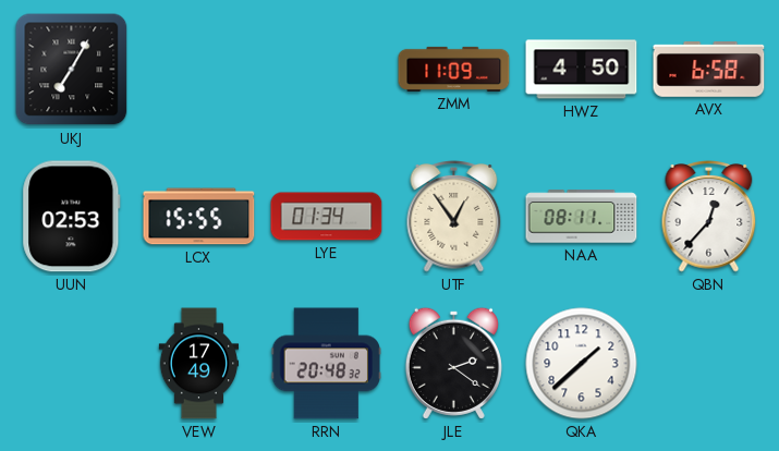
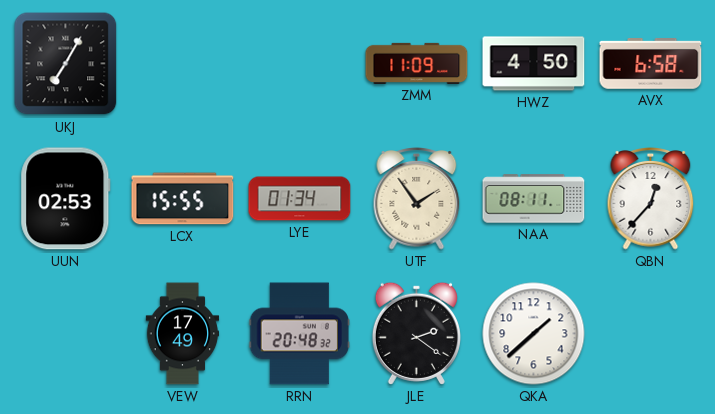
UTF: 12:54 -> 1:54 (417, 199)
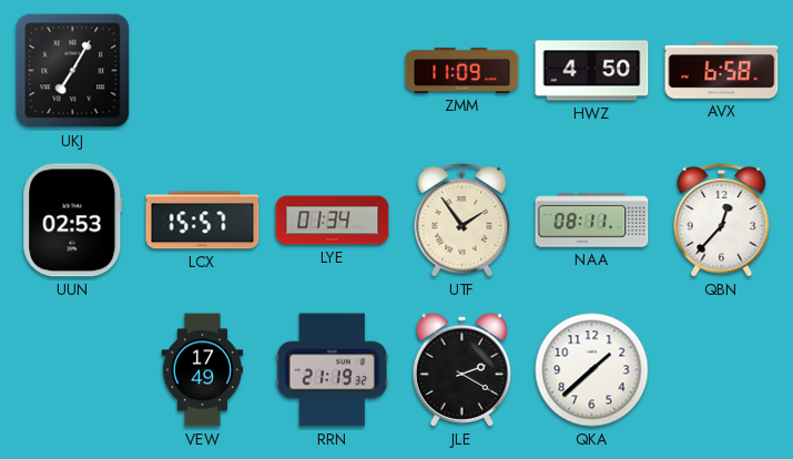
LCX: 15:55 -> 15:57 (203, 221)
RRN: 20:48 -> 21:19 (332, 370)
JLE: 2:21 -> 2:20 (461, 369)
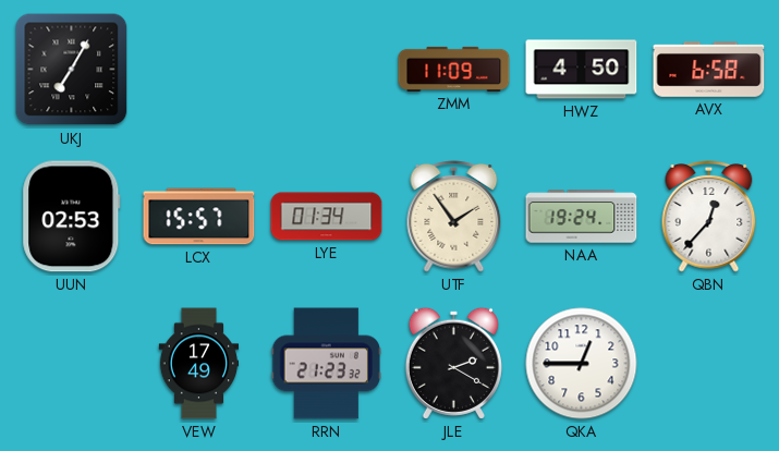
NAA: 08:11 -> 19:24 (582, 217)
RRN: 21:19 -> 21:23 (326, 364)
QKA: 1:38 -> 12:45 (582, 364)
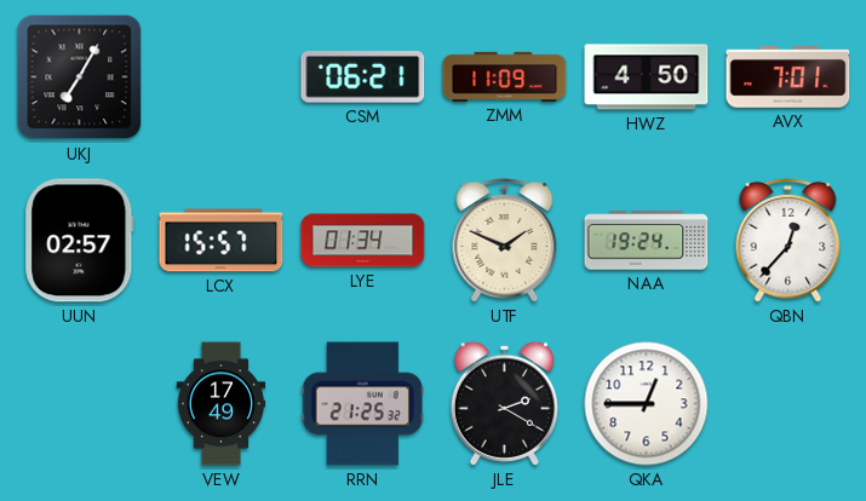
CSM: none -> 06:21 (363, 77)
AVX: 6:58 -> 7:01 (788, 77)
UUN: 02:53 -> 02:57 (80, 241)
UTF: 1:54 -> 1:49 (505, 241)
RRN: 21:23 -> 21:25 (362, 404)
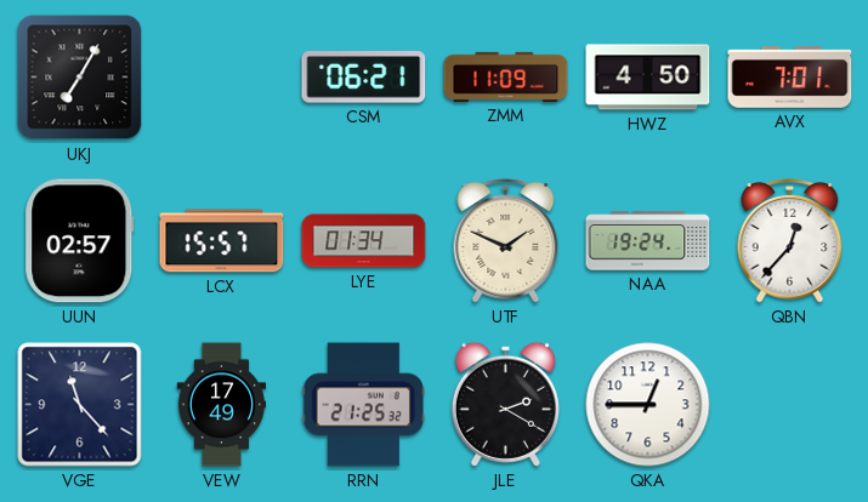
VGE: none -> 11:23 (80, 405)
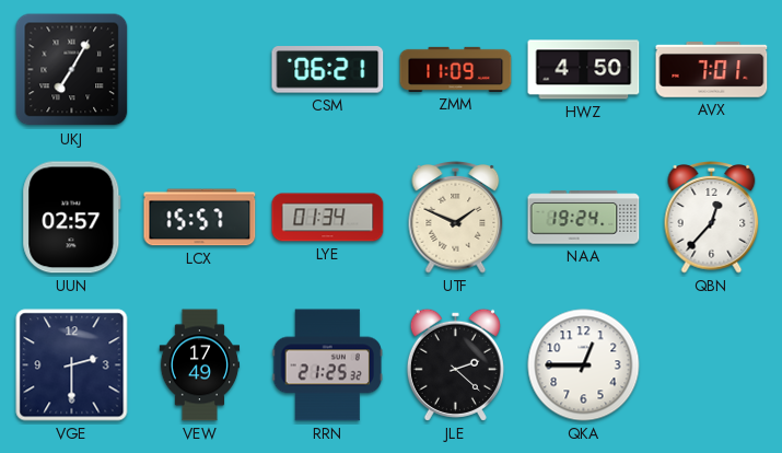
VGE: 11:23 -> 2:30 (72, 365)
JLE: 2:20 -> 2:22 (455, 364)
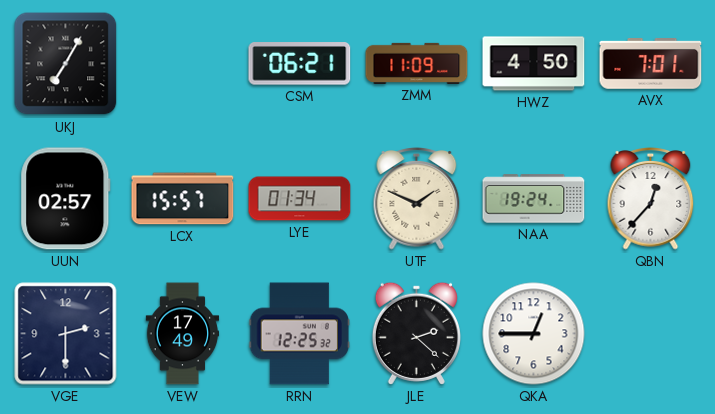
RRN: 21:25 -> 12:25 (299, 334)
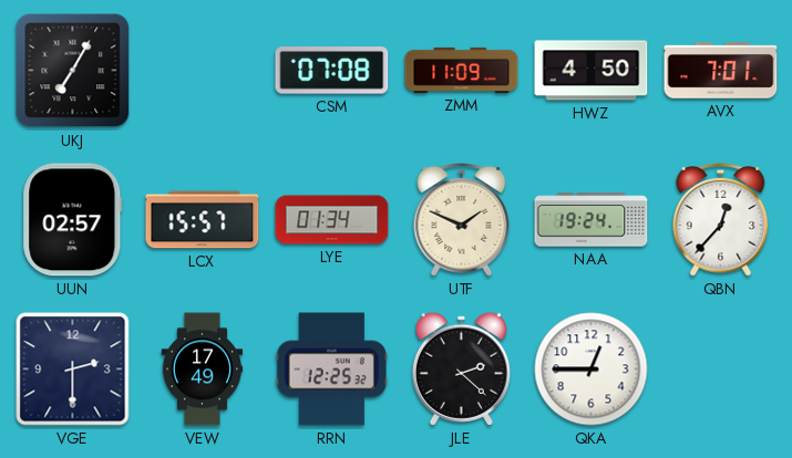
CSM: 06:21 -> 07:08 (332, 71)
